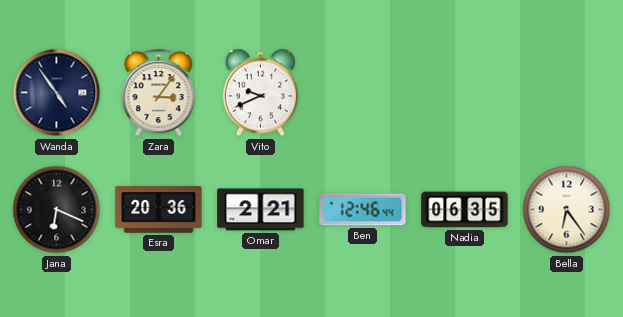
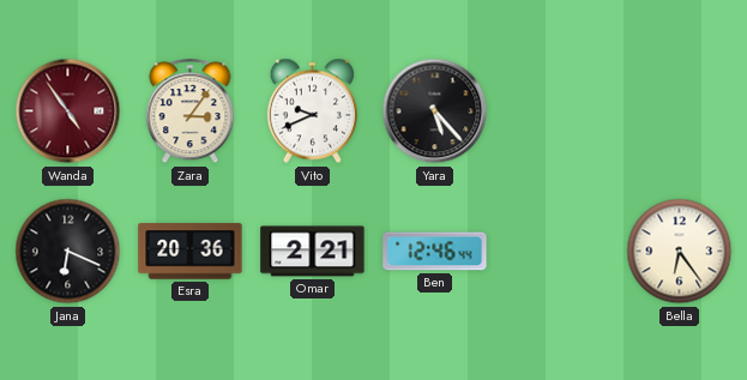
Wanda dial: navy -> burgundy (68, 111)
Yara: none -> 5:23 (435, 111)
Nadia: 06:35 -> none (465, 210)
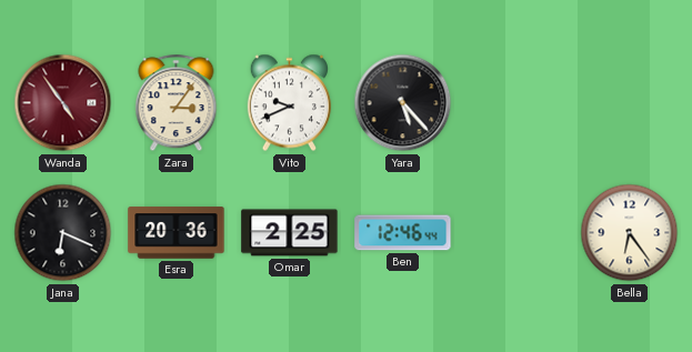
Omar: 2:21 -> 2:25 (290, 233)
